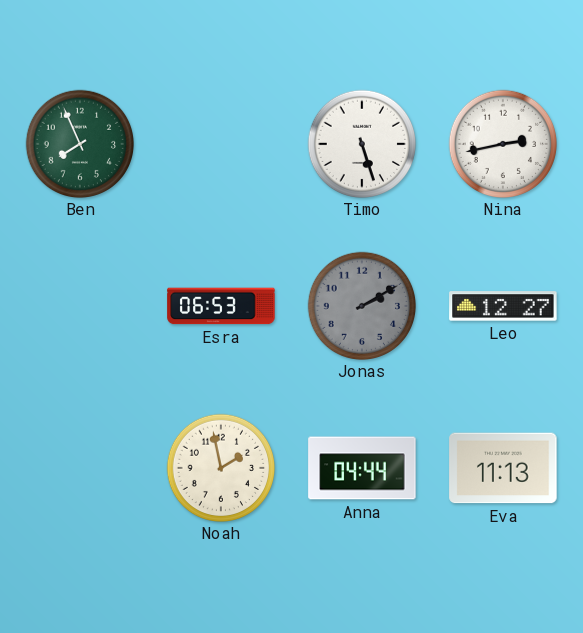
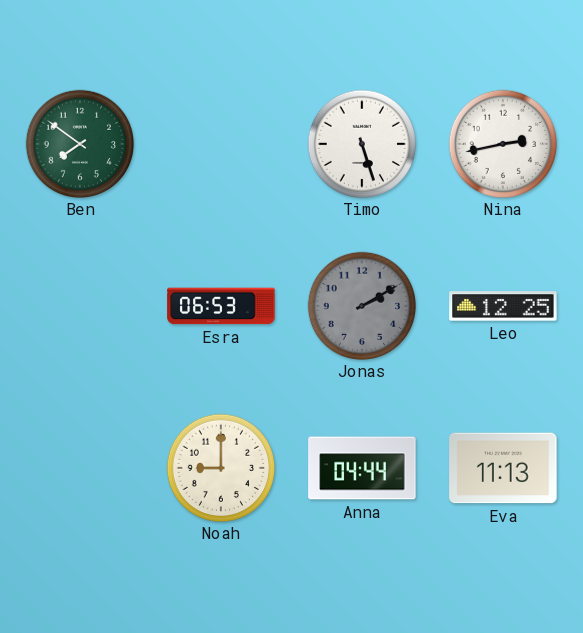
Ben: 7:56 -> 7:51 (79, 143)
Leo: 12:27 -> 12:25 (503, 306)
Noah: 1:58 -> 9:00 (220, 467)
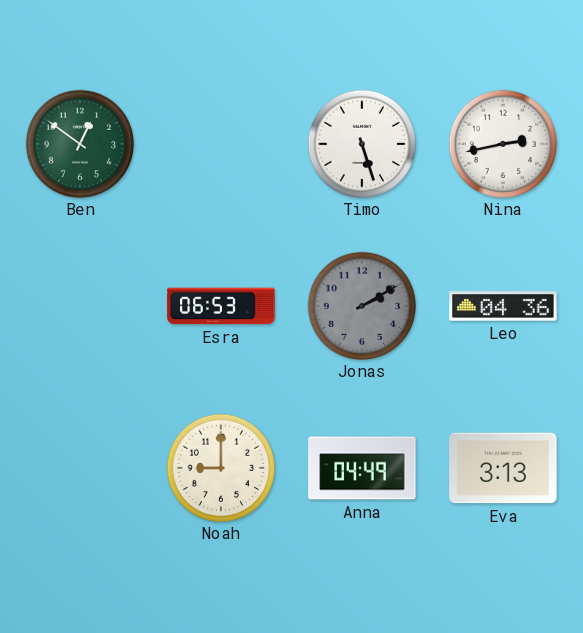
Ben: 7:51 -> 12:51 (79, 143)
Leo: 12:25 -> 04:36 (503, 306)
Anna: 04:44 -> 04:49 (362, 468)
Eva: 11:13 -> 3:13 (503, 468)
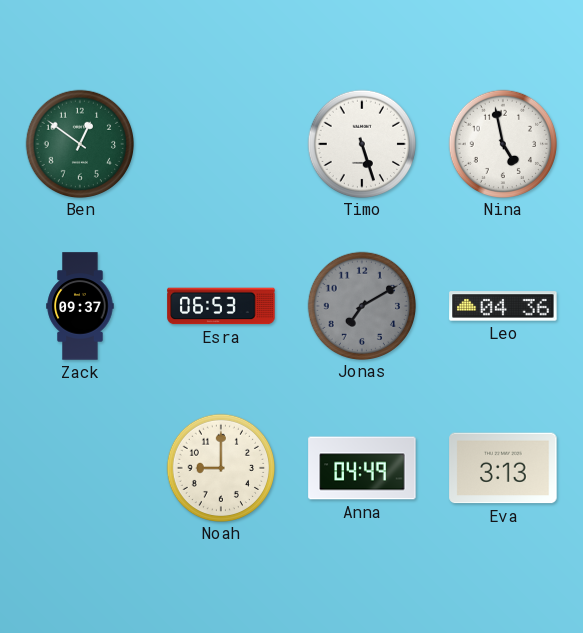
Nina: 2:43 -> 4:58 (502, 143)
Zack: none -> 09:37 (80, 306)
Jonas: 2:10 -> 7:10 (361, 305)
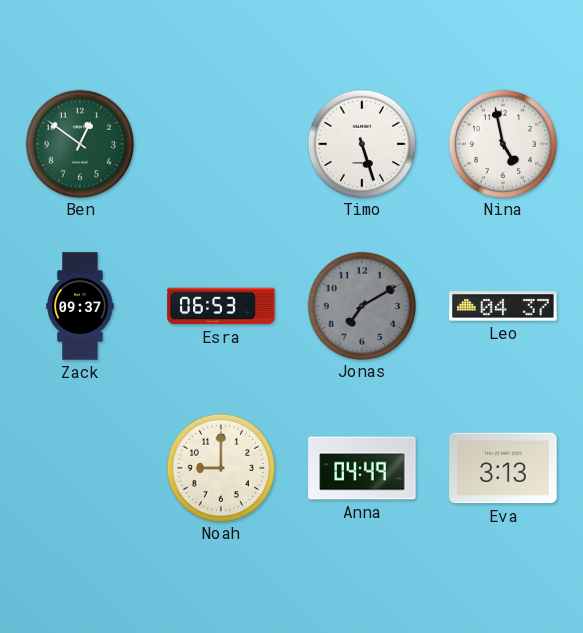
Leo: 04:36 -> 04:37 (503, 306)
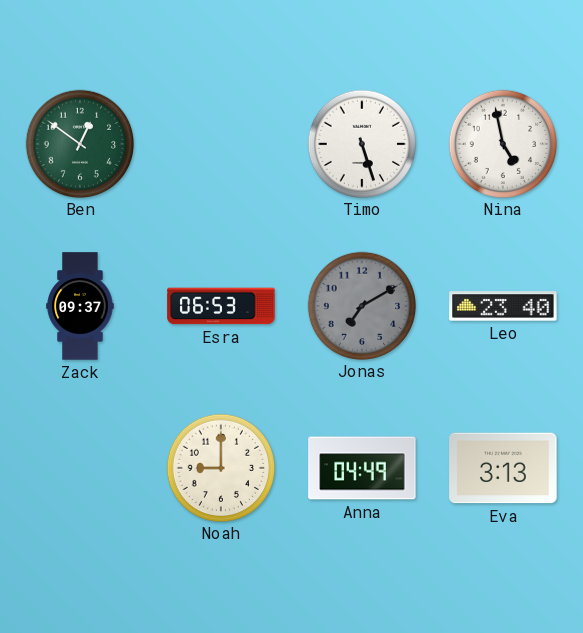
Leo: 04:37 -> 23:40 (503, 306)
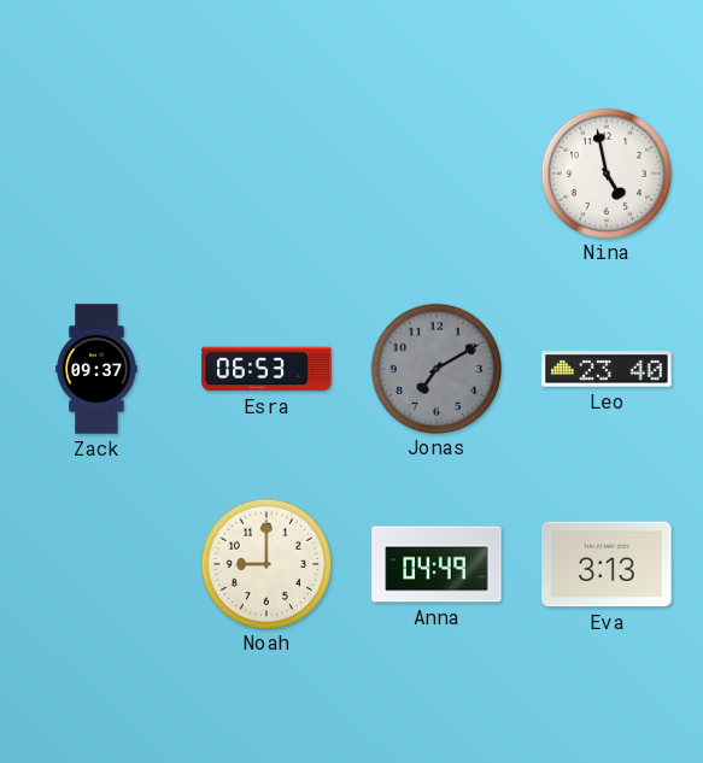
Ben: 12:51 -> none (79, 143)
Timo: 5:27 -> none (361, 143)
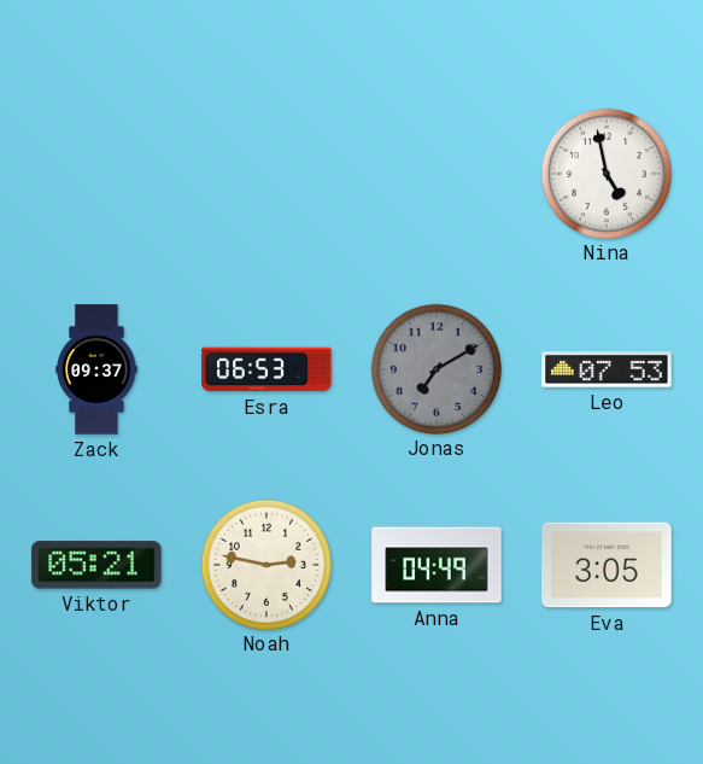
Leo: 23:40 -> 07:53 (607, 369)
Viktor: none -> 05:21 (96, 565)
Noah: 9:00 -> 2:47 (265, 564)
Eva: 3:13 -> 3:05 (607, 565)
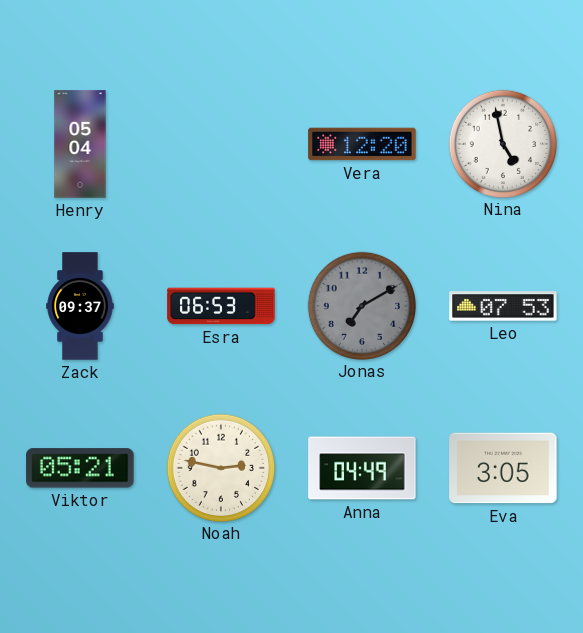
Henry: none -> 05:04 (80, 144)
Vera: none -> 12:20 (362, 144)
